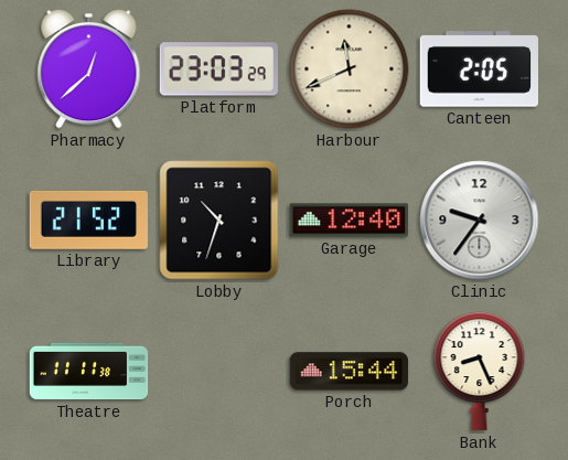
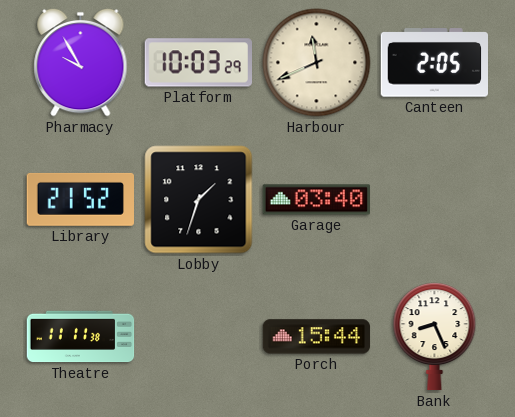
Pharmacy: 12:38 -> 9:55 (81, 62)
Platform: 23:03 -> 10:03 (198, 63)
Lobby: 10:33 -> 1:33 (199, 200)
Garage: 12:40 -> 03:40 (317, 200)
Clinic: 9:36 -> none (480, 221)
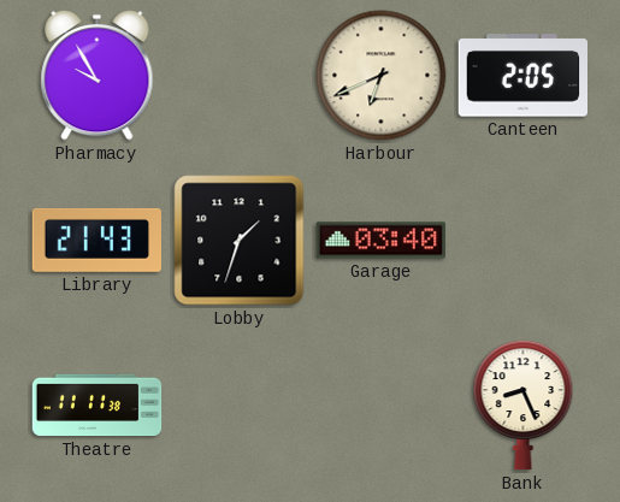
Platform: 10:03 -> none (198, 63)
Harbour: 11:41 -> 6:41 (382, 76)
Library: 21:52 -> 21:43 (96, 240)
Porch: 15:44 -> none (317, 337)
